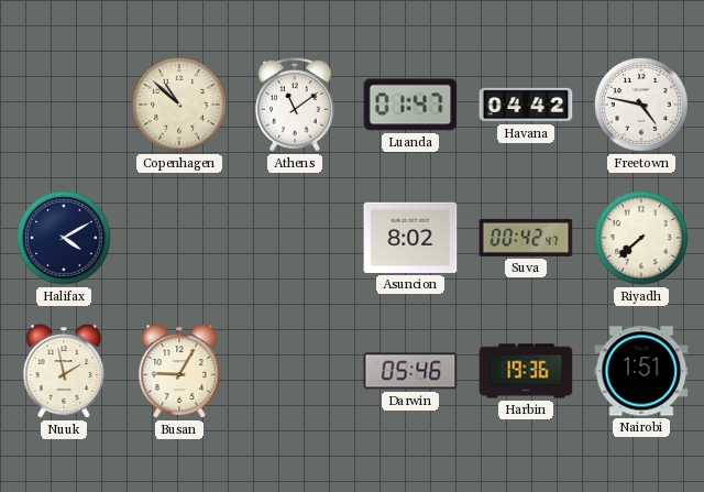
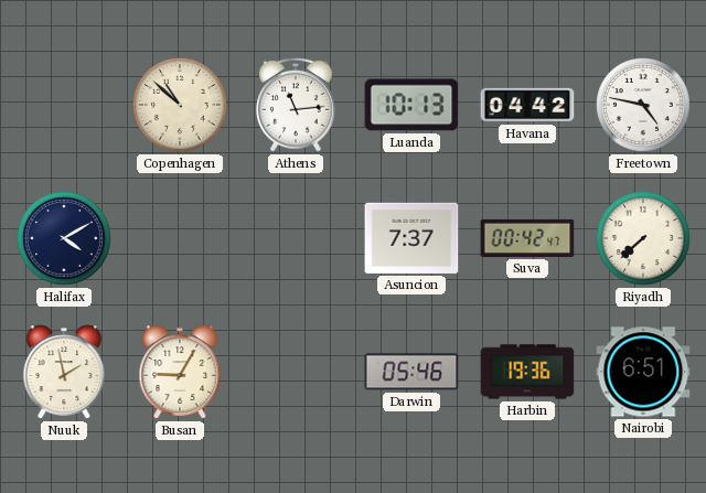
Athens: 11:09 -> 11:14 (297, 105)
Luanda: 01:47 -> 10:13 (411, 105)
Asuncion: 8:02 -> 7:37 (411, 238)
Nairobi: 1:51 -> 6:51 (643, 372)
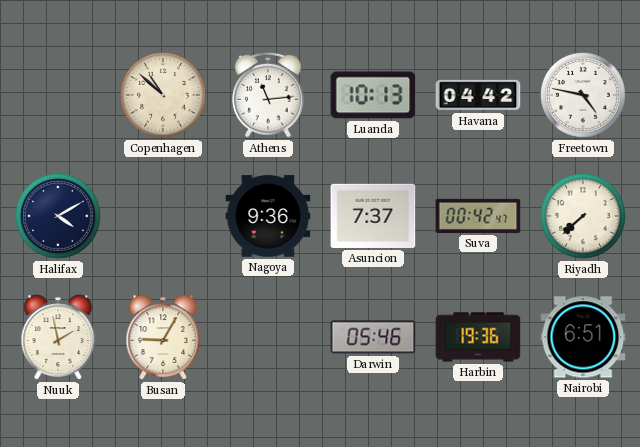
Nagoya: none -> 9:36 (268, 216)
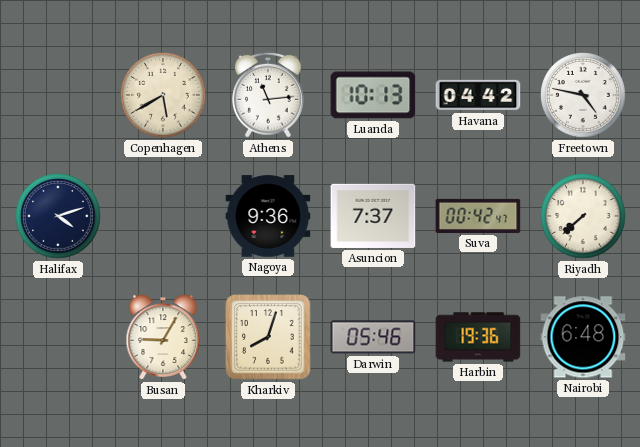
Copenhagen: 10:52 -> 5:40 (164, 96)
Halifax: 4:10 -> 4:12 (59, 217)
Nuuk: 1:58 -> none (58, 337)
Kharkiv: none -> 8:03 (268, 337)
Nairobi: 6:51 -> 6:48 (583, 337)
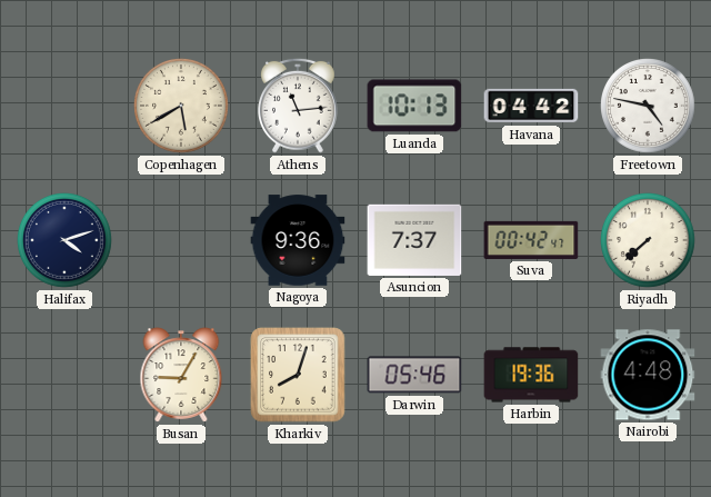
Nairobi: 6:48 -> 4:48 (648, 375)
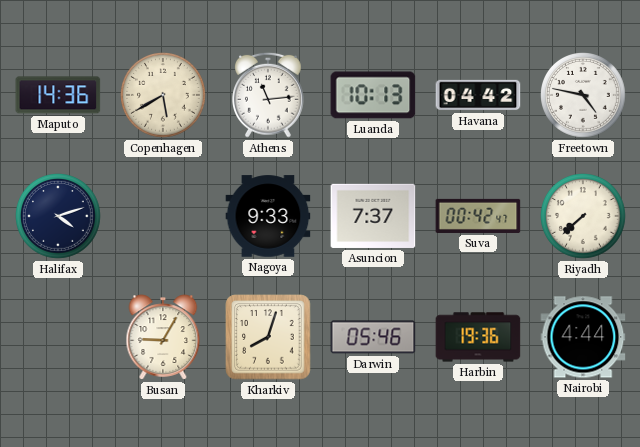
Maputo: none -> 14:36 (58, 95)
Nagoya: 9:36 -> 9:33 (268, 216)
Nairobi: 4:48 -> 4:44 (583, 337)
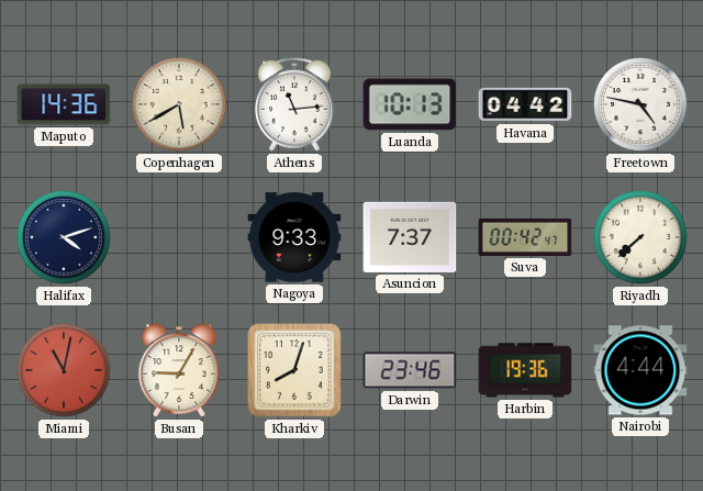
Miami: none -> 11:02 (65, 371)
Darwin: 05:46 -> 23:46 (410, 370)
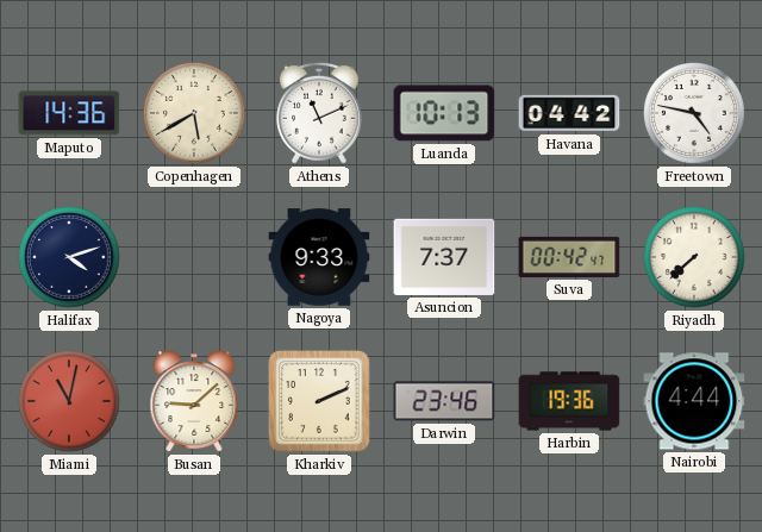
Athens: 11:14 -> 11:11 (320, 113)
Busan: 9:05 -> 9:08 (194, 401)
Kharkiv: 8:03 -> 2:11 (319, 401)
